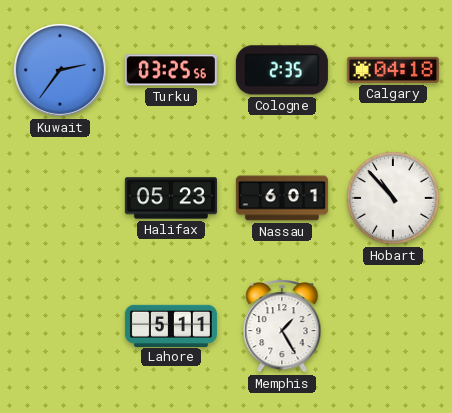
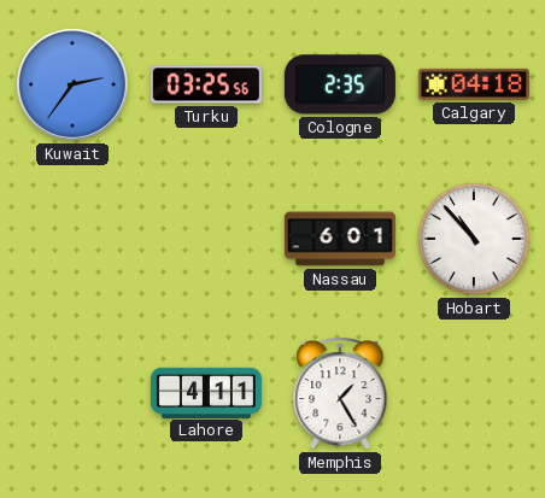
Halifax: 05:23 -> none (171, 198)
Lahore: 5:11 -> 4:11 (206, 392)
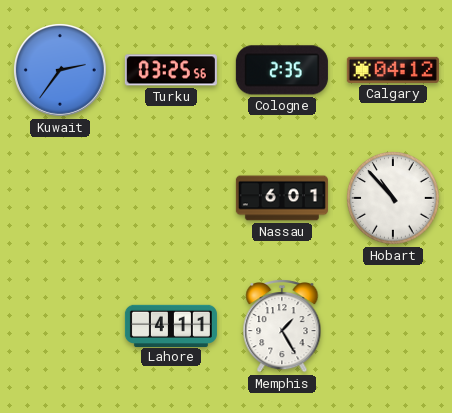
Calgary: 04:18 -> 04:12 (393, 70)
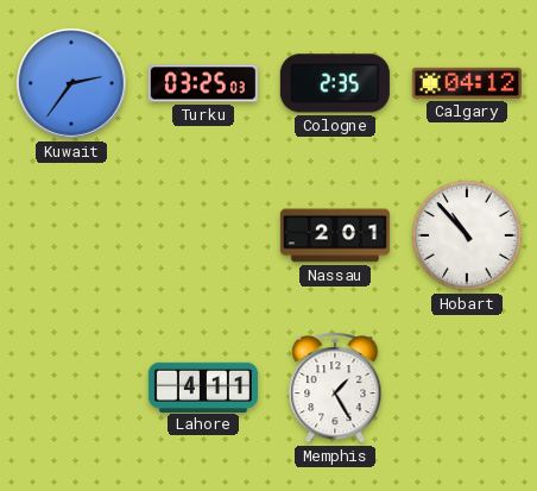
Turku: 03:25:56 -> 03:25:03 (203, 83)
Nassau: 6:01 -> 2:01 (335, 235)
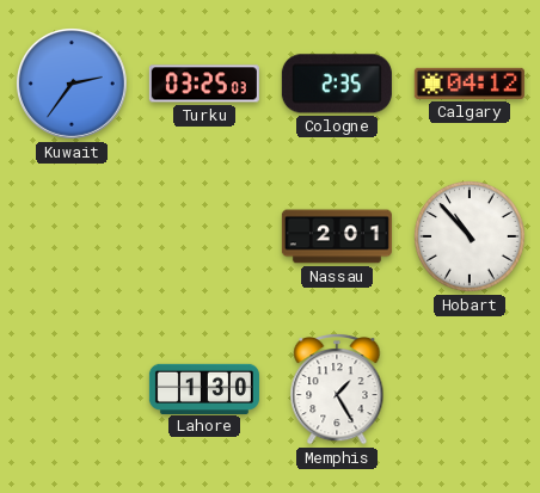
Lahore: 4:11 -> 1:30 (204, 388)
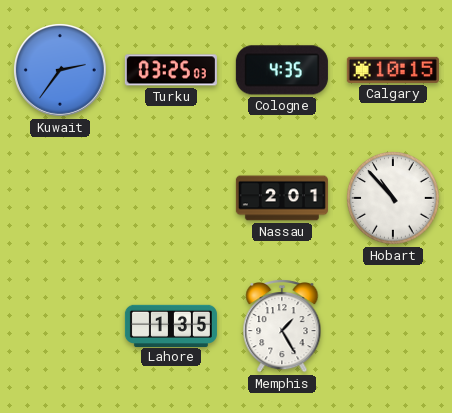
Cologne: 2:35 -> 4:35 (282, 70)
Calgary: 04:12 -> 10:15 (393, 70)
Lahore: 1:30 -> 1:35 (171, 325)
